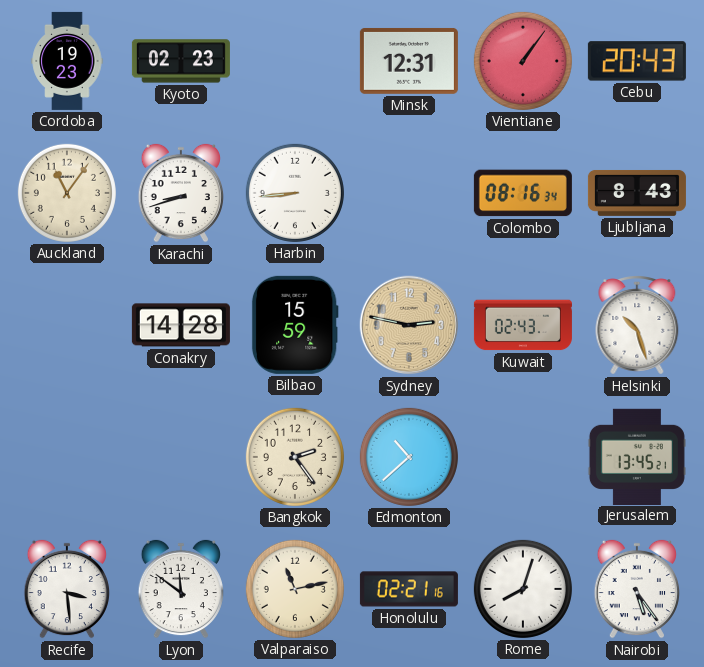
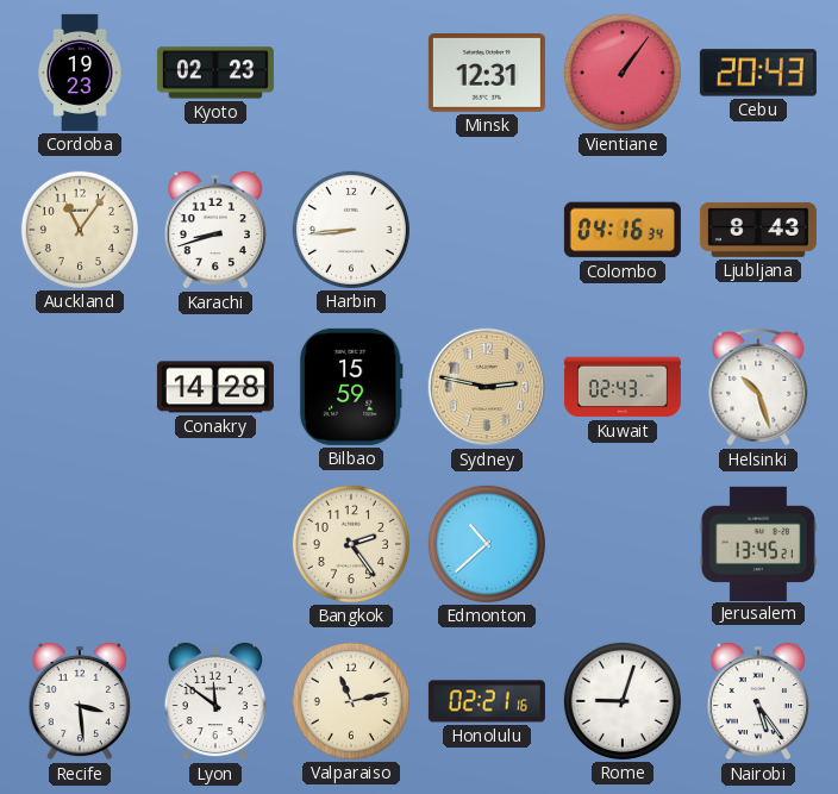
Colombo: 08:16 -> 04:16 (623, 230)
Rome: 8:03 -> 9:03 (623, 701)
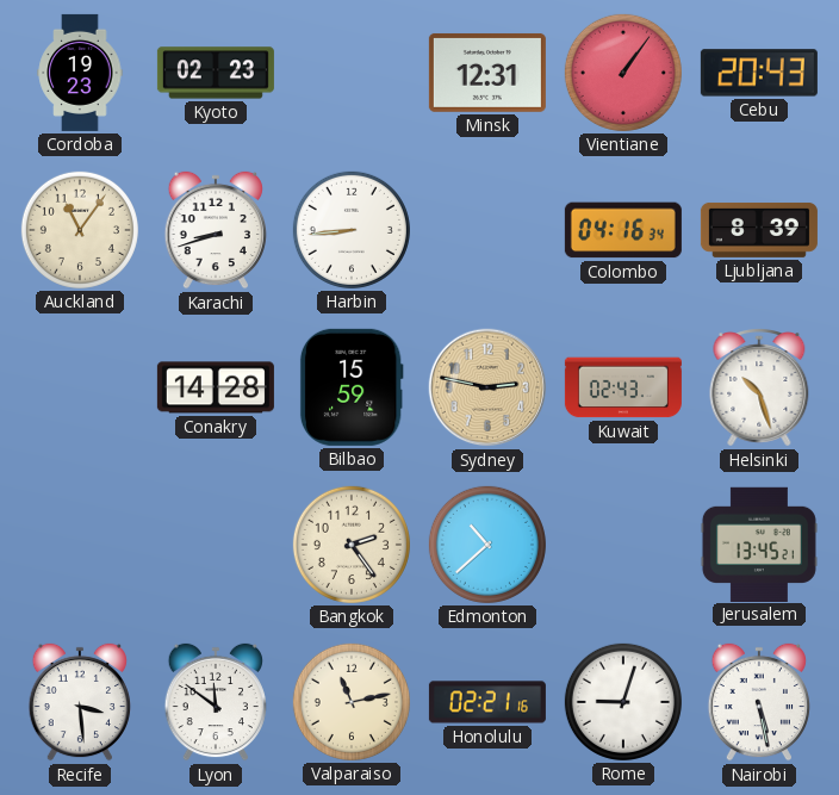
Ljubljana: 8:43 -> 8:39 (759, 230)
Nairobi: 5:24 -> 5:28 (758, 702)
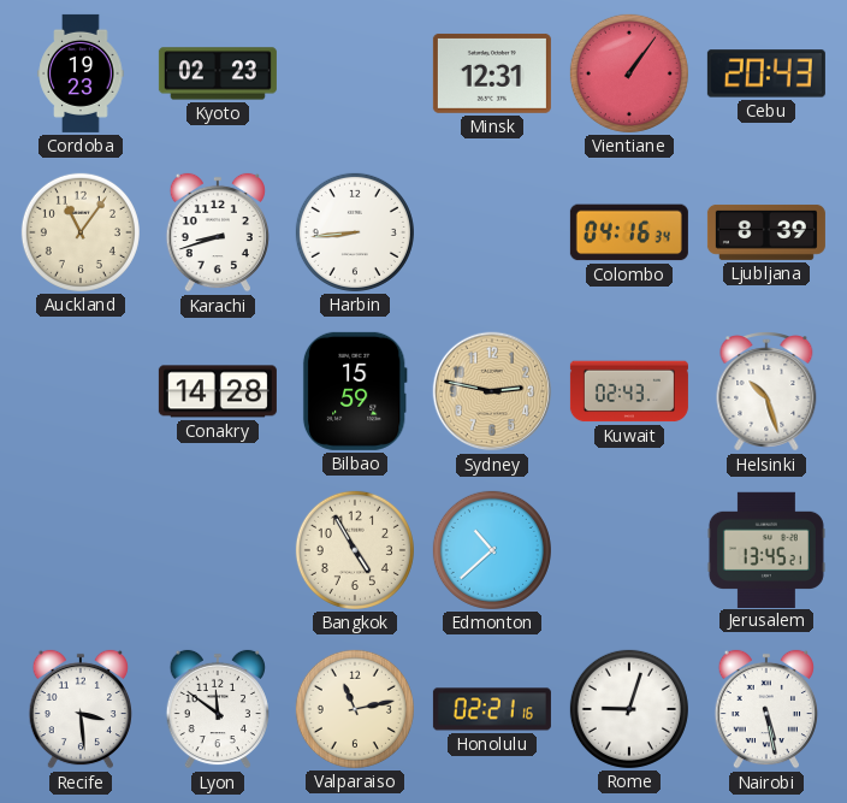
Bangkok: 2:24 -> 4:55 (355, 550)
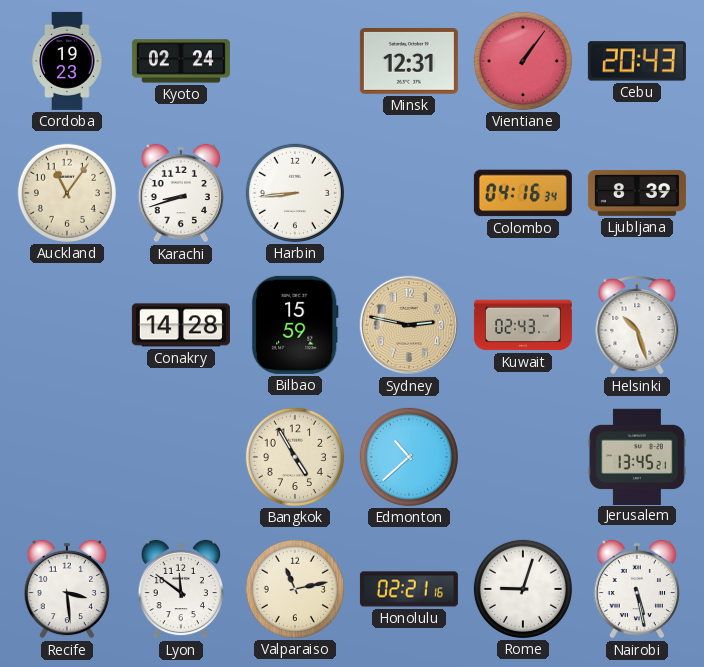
Kyoto: 02:23 -> 02:24 (181, 61)
